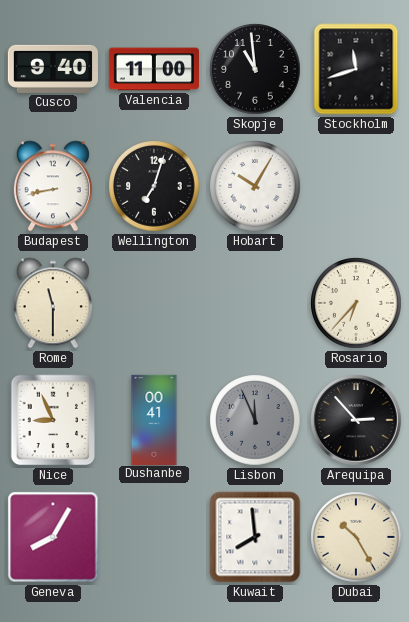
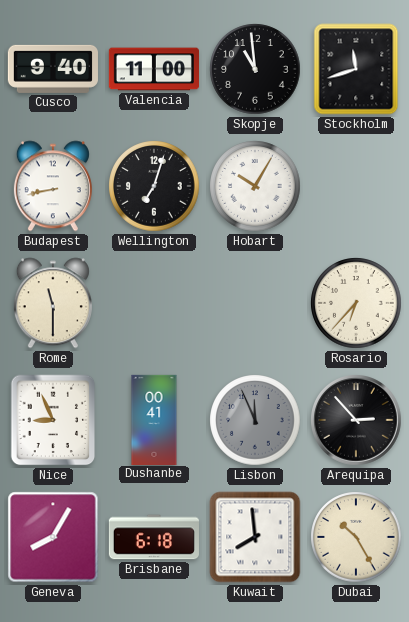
Brisbane: none -> 6:18 (154, 537)
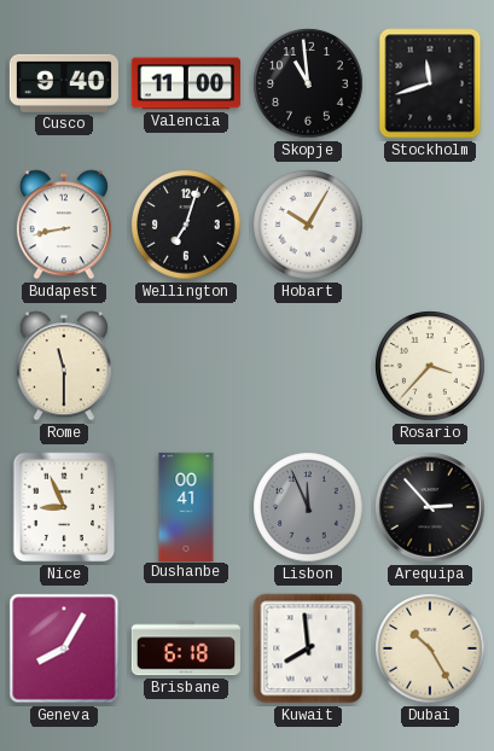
Rosario: 6:37 -> 3:37 (430, 366)
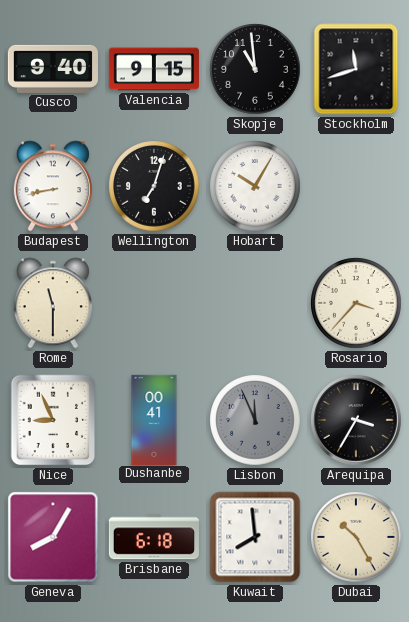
Valencia: 11:00 -> 9:15 (154, 69)
Arequipa: 2:53 -> 3:35 (357, 421)
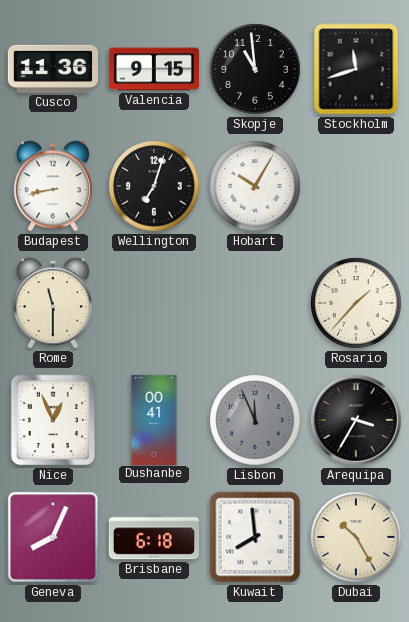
Cusco: 9:40 -> 11:36 (53, 69)
Rosario: 3:37 -> 1:37 (356, 303)
Nice: 8:56 -> 12:56 (53, 420)
Geneva: 8:05 -> 8:04 (53, 537)
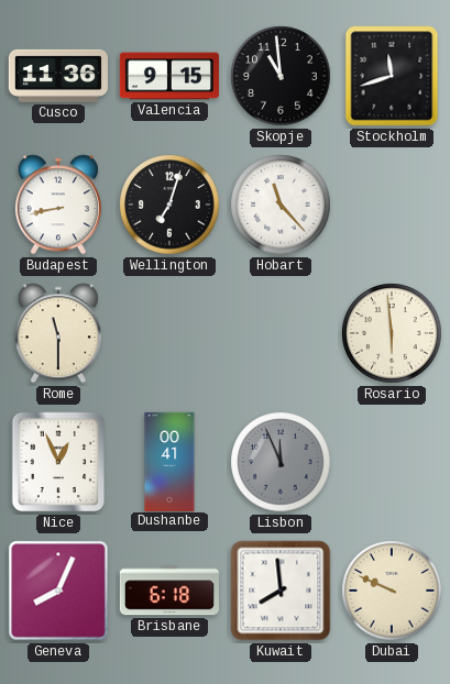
Hobart: 10:05 -> 11:23 (281, 205)
Rosario: 1:37 -> 5:59 (392, 333)
Arequipa: 3:35 -> none (357, 421)
Dubai: 10:25 -> 9:49 (392, 591)
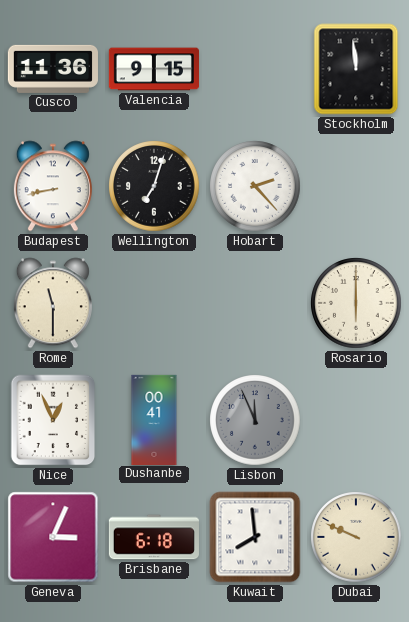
Skopje: 10:59 -> none (281, 76)
Stockholm: 11:42 -> 11:59 (356, 69)
Hobart: 11:23 -> 2:23 (255, 186)
Rosario: 5:59 -> 6:00 (356, 303)
Geneva: 8:04 -> 3:04 (53, 537)
